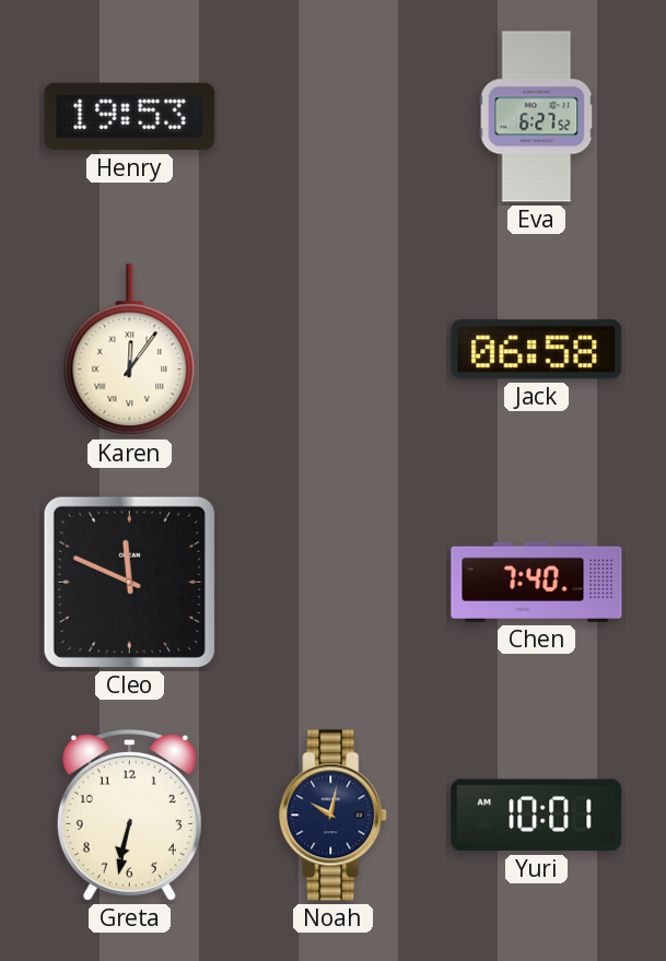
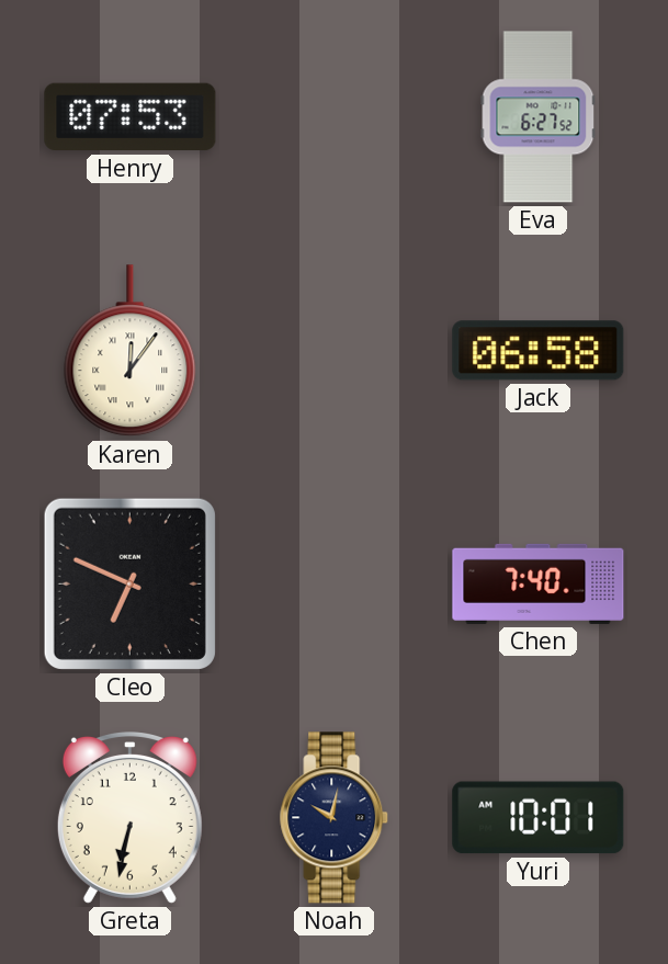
Henry: 19:53 -> 07:53 (131, 117)
Cleo: 11:49 -> 6:49 (129, 583)
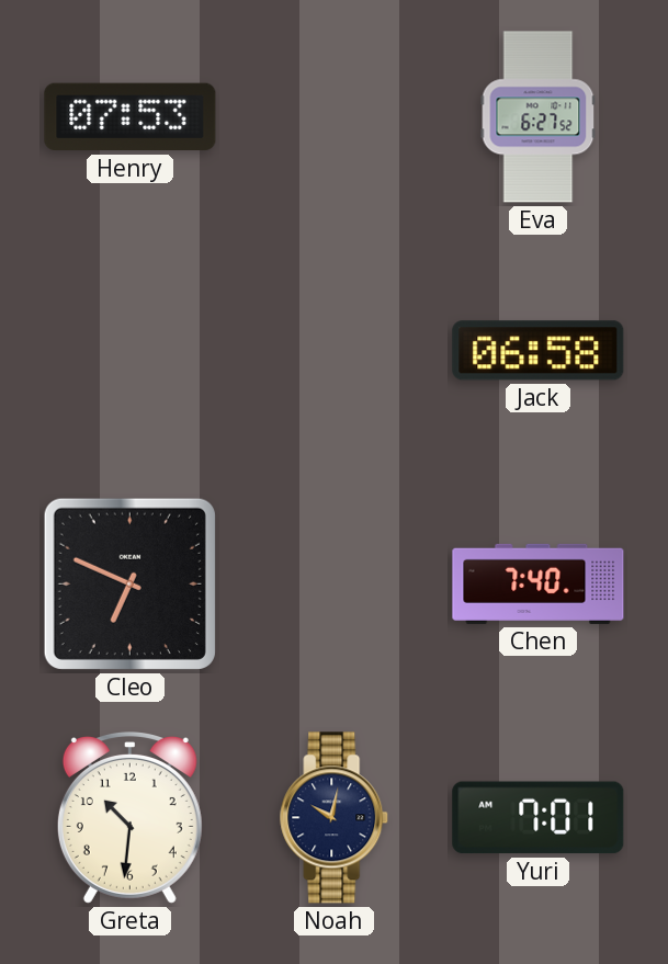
Karen: 12:06 -> none (131, 351)
Greta: 6:32 -> 10:31 (129, 818)
Yuri: 10:01 -> 7:01 (539, 818)
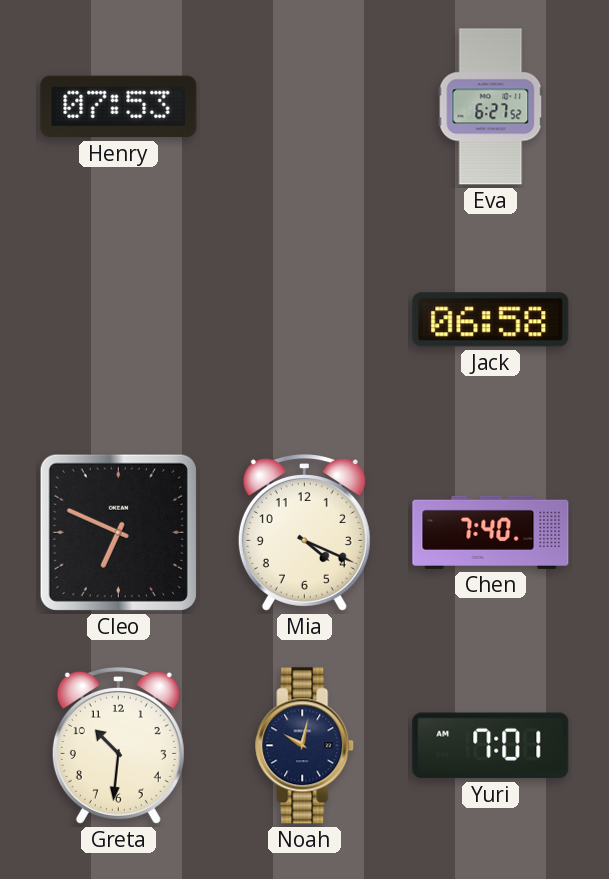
Mia: none -> 4:19 (304, 533)
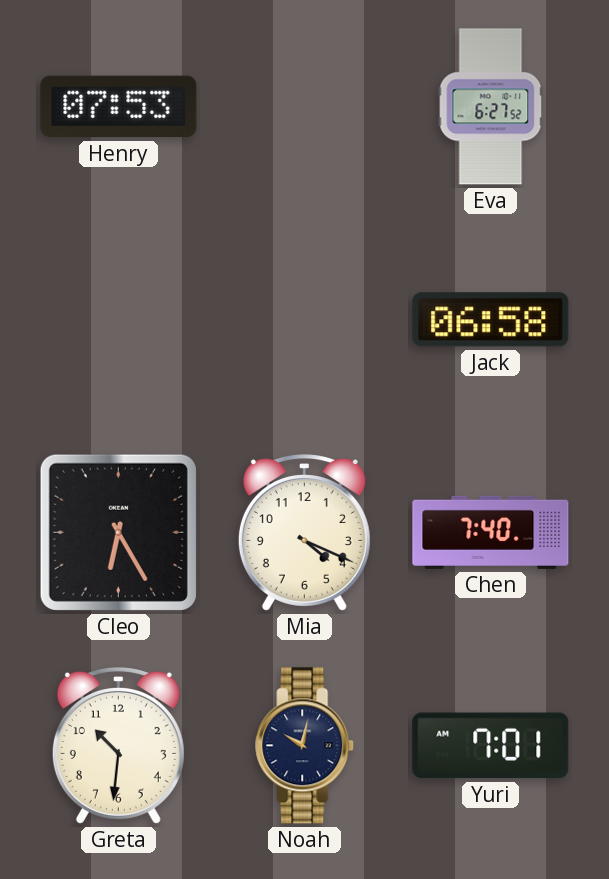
Cleo: 6:49 -> 6:25 (118, 532)
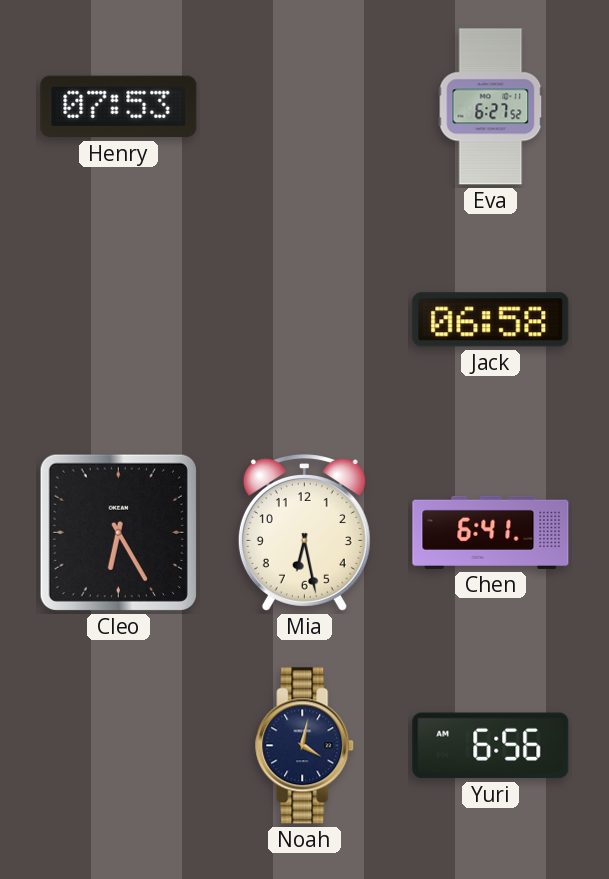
Mia: 4:19 -> 6:28 (304, 533)
Chen: 7:40 -> 6:41 (491, 532)
Greta: 10:31 -> none (118, 746)
Noah: 10:02 -> 4:02 (305, 746)
Yuri: 7:01 -> 6:56 (491, 746)
